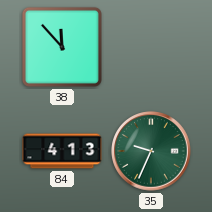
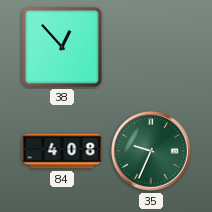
38: 11:53 -> 12:53 (62, 47)
84: 4:13 -> 4:08 (62, 151)
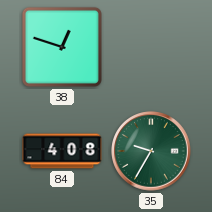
38: 12:53 -> 12:48 (62, 47)
35: 9:34 -> 9:35 (151, 151)
